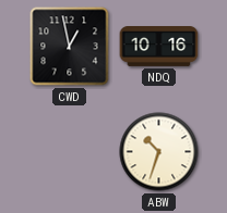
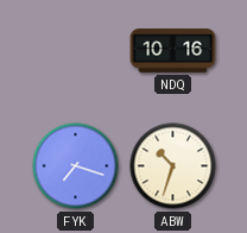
CWD: 12:58 -> none (70, 47)
FYK: none -> 7:18 (76, 166)
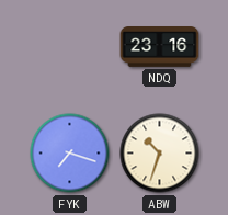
NDQ: 10:16 -> 23:16 (160, 47)
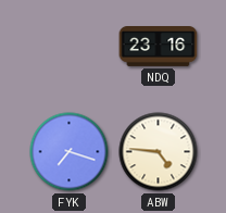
ABW: 10:33 -> 4:46 (159, 152)
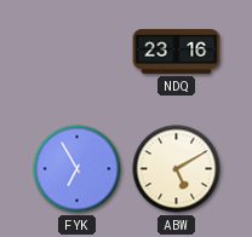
FYK: 7:18 -> 6:55 (78, 169)
ABW: 4:46 -> 5:10 (177, 169)
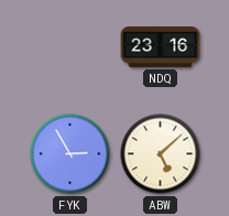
FYK: 6:55 -> 2:55 (70, 154)
ABW: 5:10 -> 5:08 (161, 154)
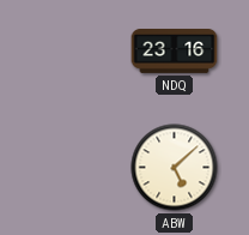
FYK: 2:55 -> none (70, 154)
